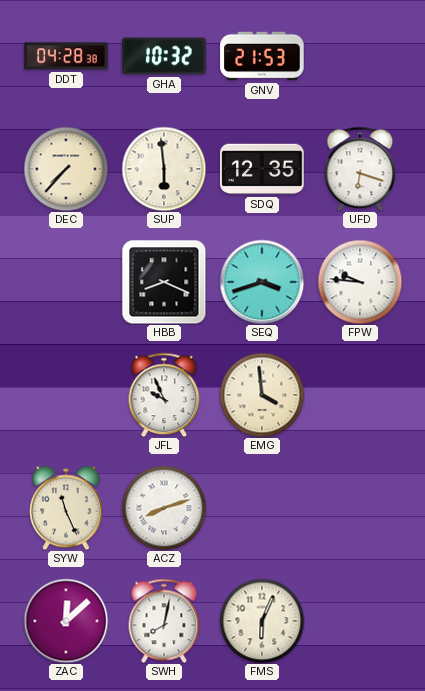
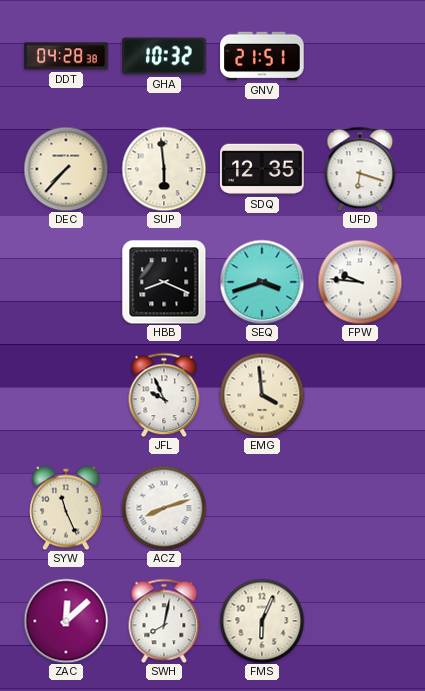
GNV: 21:53 -> 21:51 (262, 56)
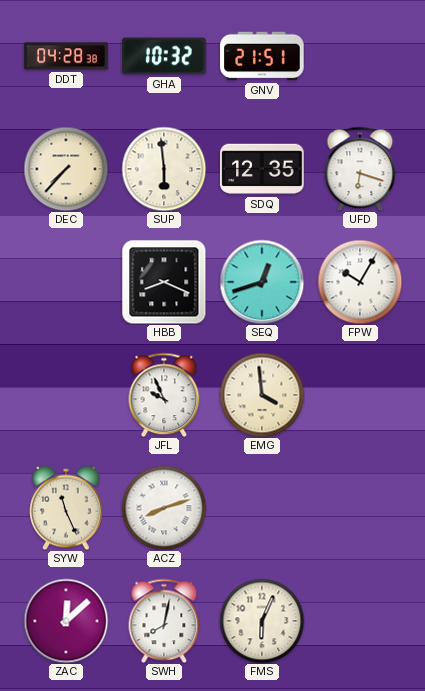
SEQ: 3:42 -> 12:42 (262, 282)
FPW: 9:46 -> 10:05 (360, 282)
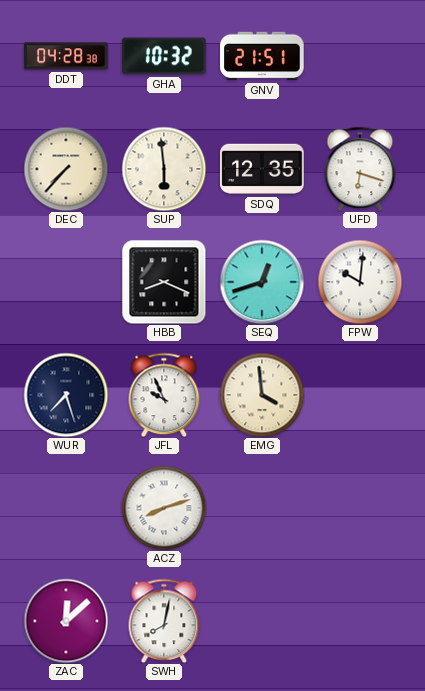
FPW: 10:05 -> 10:01 (360, 282)
WUR: none -> 7:27 (66, 395)
SYW: 11:26 -> none (66, 508)
FMS: 6:04 -> none (262, 621)
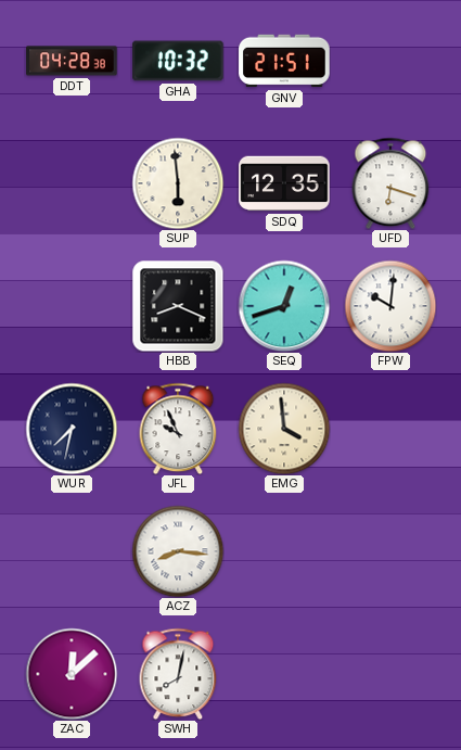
DEC: 7:37 -> none (66, 169)
WUR: 7:27 -> 7:32 (72, 429)
ACZ: 8:12 -> 8:16 (178, 551)
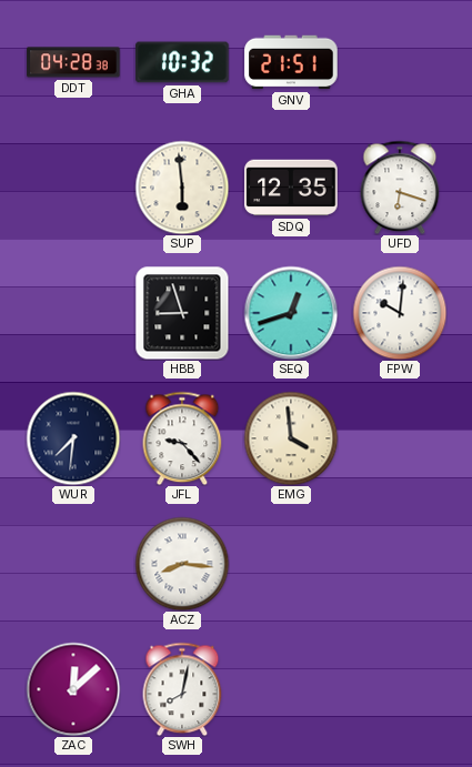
HBB: 8:19 -> 8:57 (182, 313)
WUR: 7:32 -> 7:31 (73, 438)
JFL: 9:56 -> 9:23 (182, 438)
